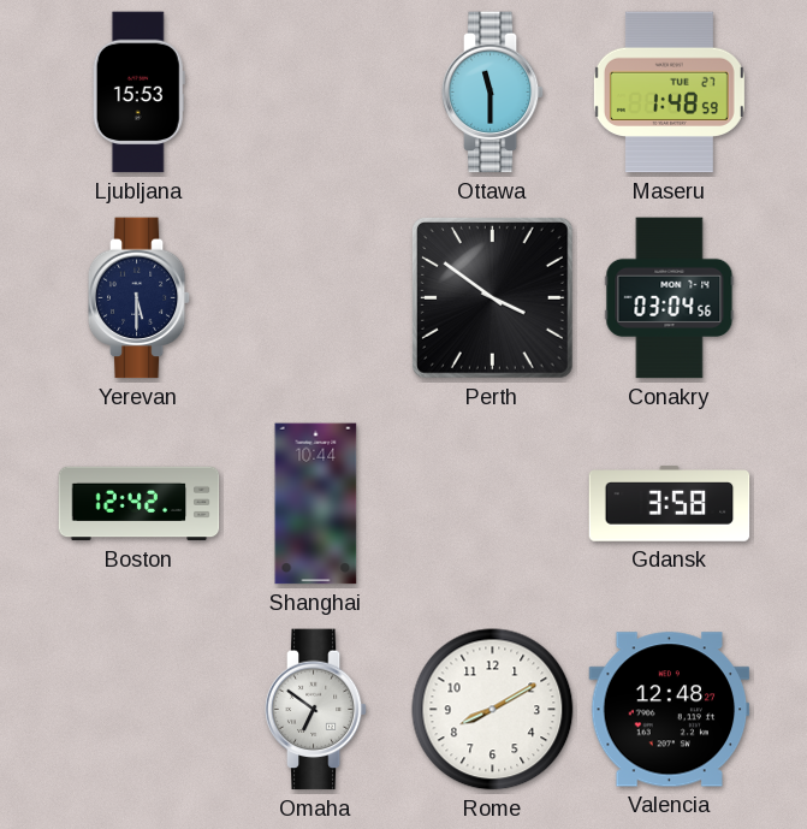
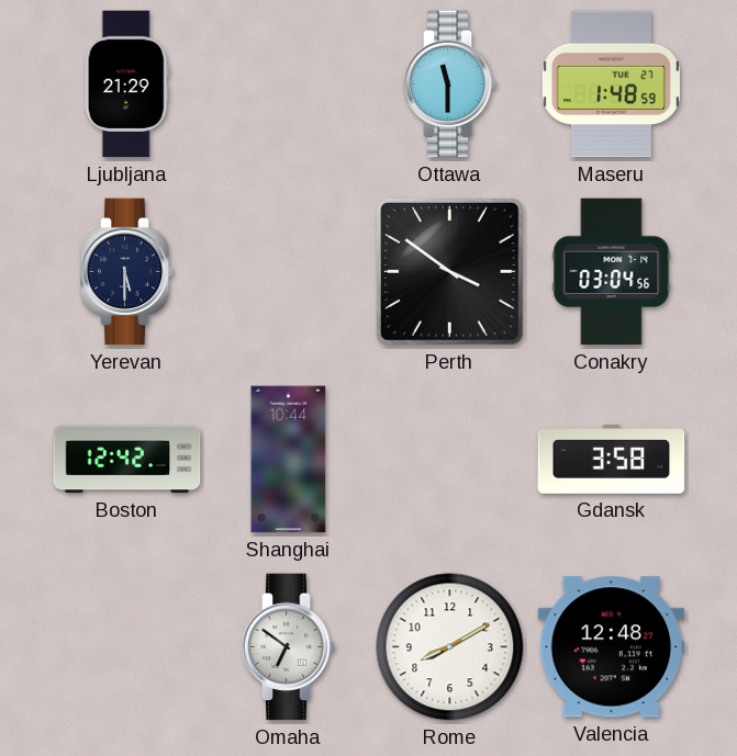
Ljubljana: 15:53 -> 21:29 (126, 84)
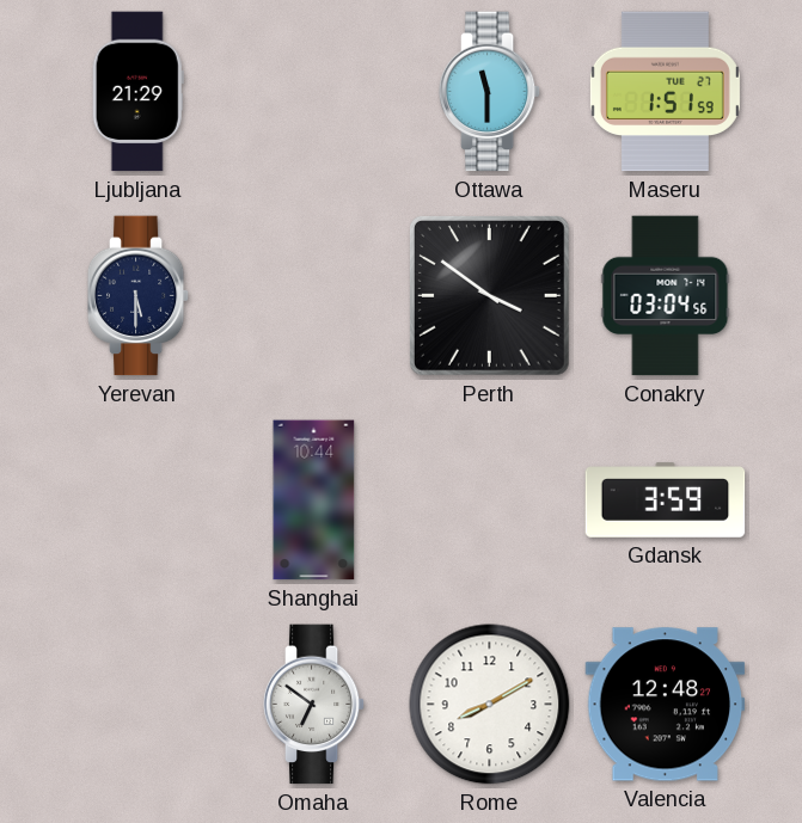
Maseru: 1:48 -> 1:51 (665, 92)
Boston: 12:42 -> none (127, 460)
Gdansk: 3:58 -> 3:59 (666, 500)
